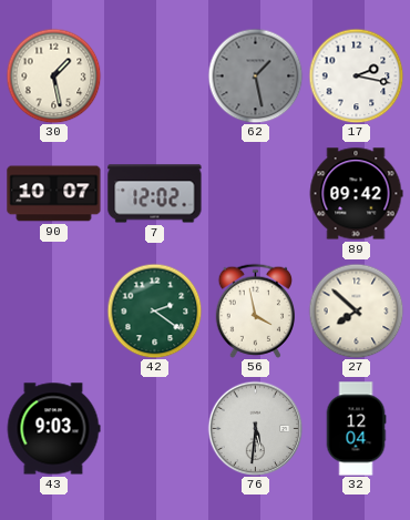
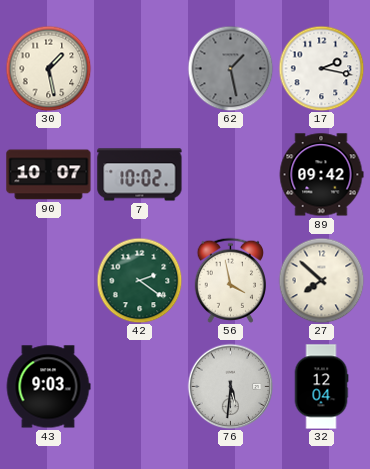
7: 12:02 -> 10:02 (140, 175)
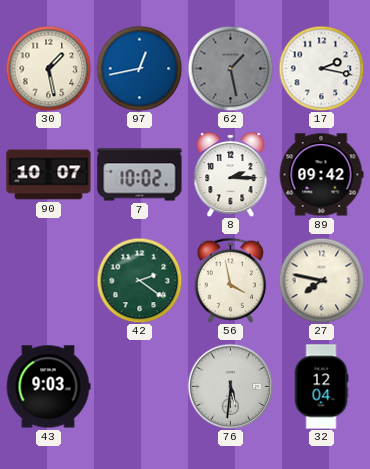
97: none -> 12:43 (139, 68)
8: none -> 2:15 (231, 174)
27: 7:52 -> 7:47 (321, 280)
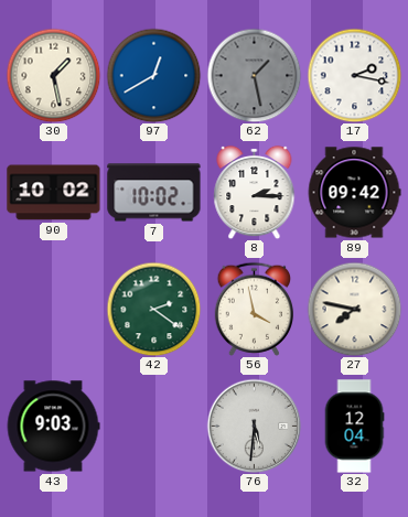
97: 12:43 -> 12:40 (153, 75)
90: 10:07 -> 10:02 (54, 193)
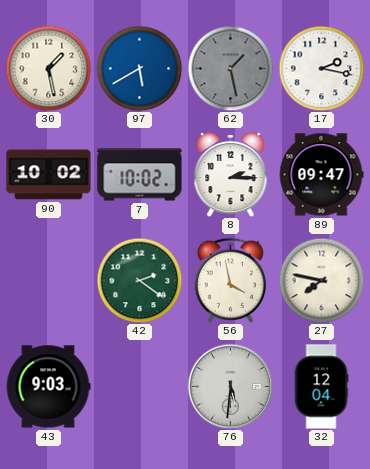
97: 12:40 -> 5:40 (139, 68)
89: 09:42 -> 09:47 (321, 175)
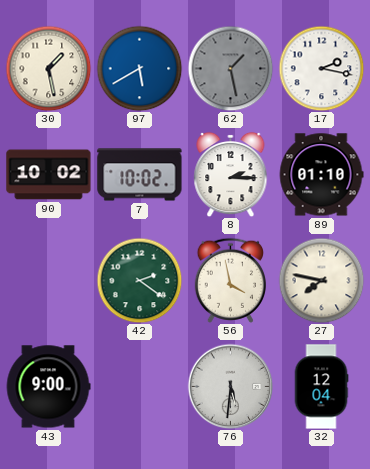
89: 09:47 -> 01:10 (321, 175)
43: 9:03 -> 9:00 (48, 387)
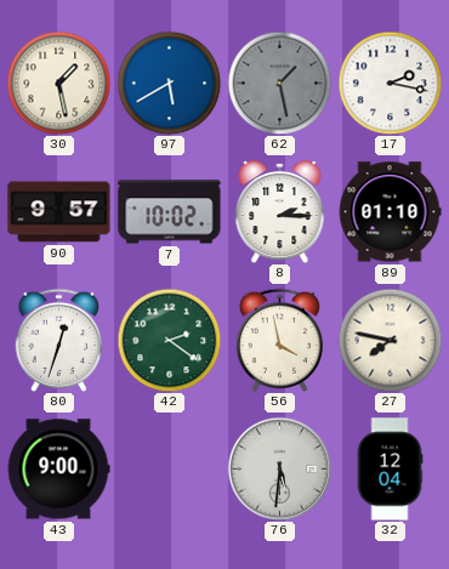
90: 10:02 -> 9:57 (59, 212)
80: none -> 12:33 (58, 340)
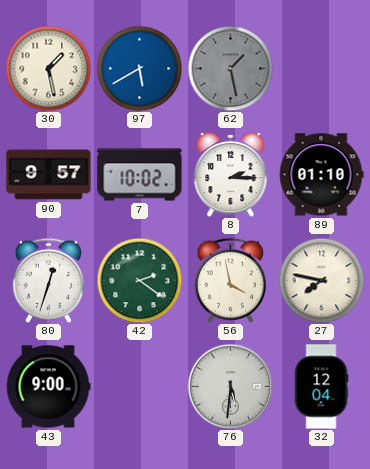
17: 2:17 -> none (390, 82)
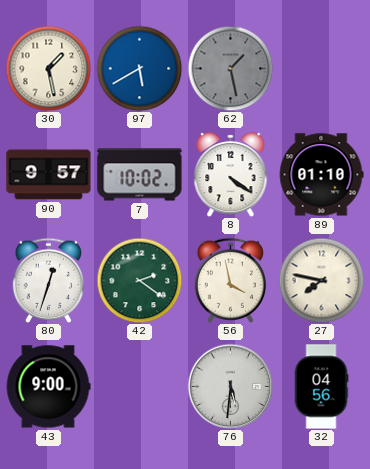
8: 2:15 -> 4:21 (231, 174)
32: 12:04 -> 04:56 (321, 387)
